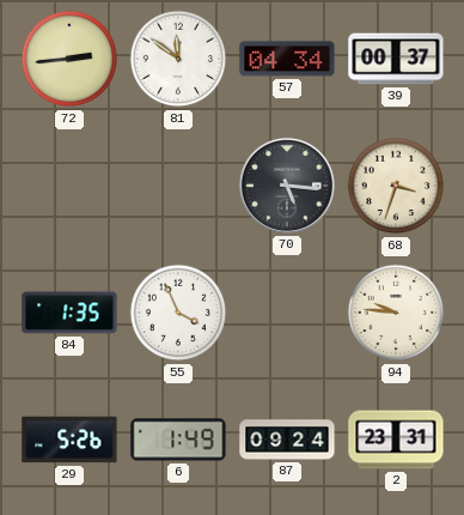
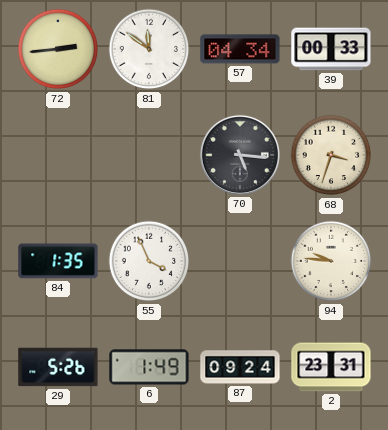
39: 00:37 -> 00:33 (331, 49)
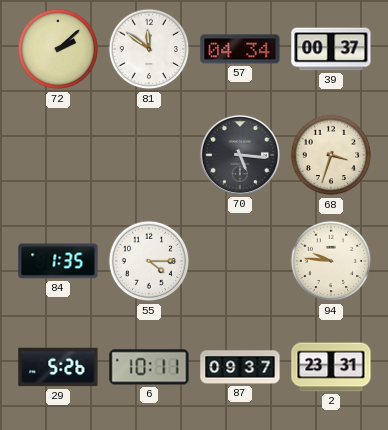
72: 2:44 -> 2:08 (58, 49)
39: 00:33 -> 00:37 (331, 49)
55: 3:56 -> 4:15 (149, 261)
6: 1:49 -> 10:11 (149, 367)
87: 09:24 -> 09:37 (240, 367)
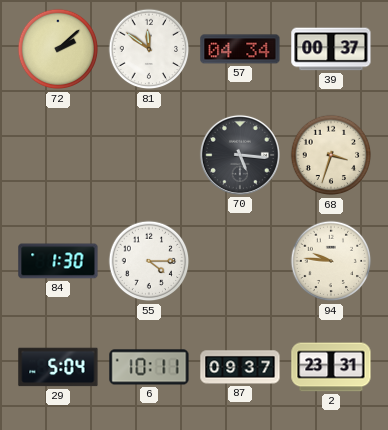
84: 1:35 -> 1:30 (58, 261)
29: 5:26 -> 5:04 (58, 367)
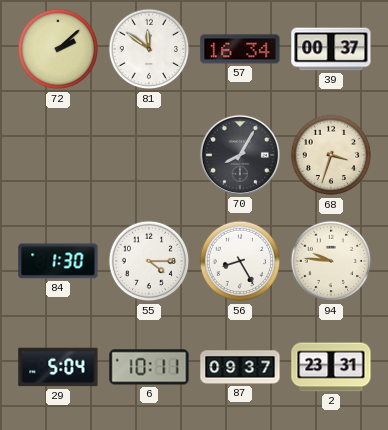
57: 04:34 -> 16:34 (240, 49)
70: 5:16 -> 8:05 (240, 155)
56: none -> 8:25 (240, 261)
